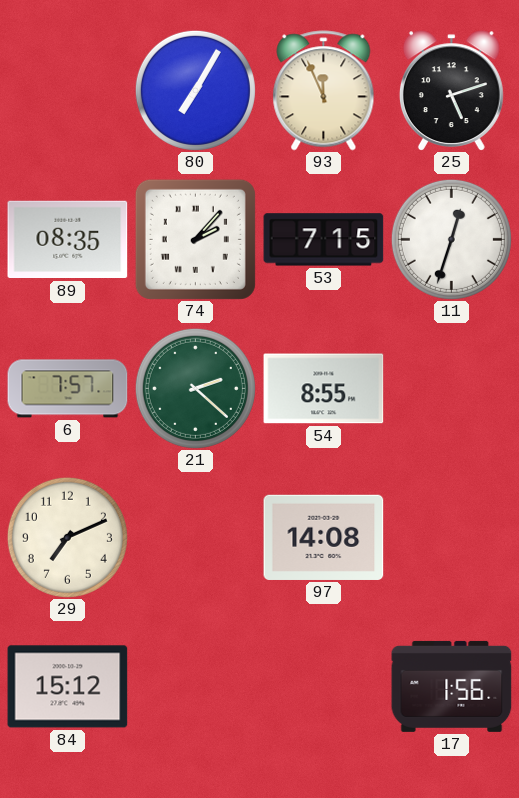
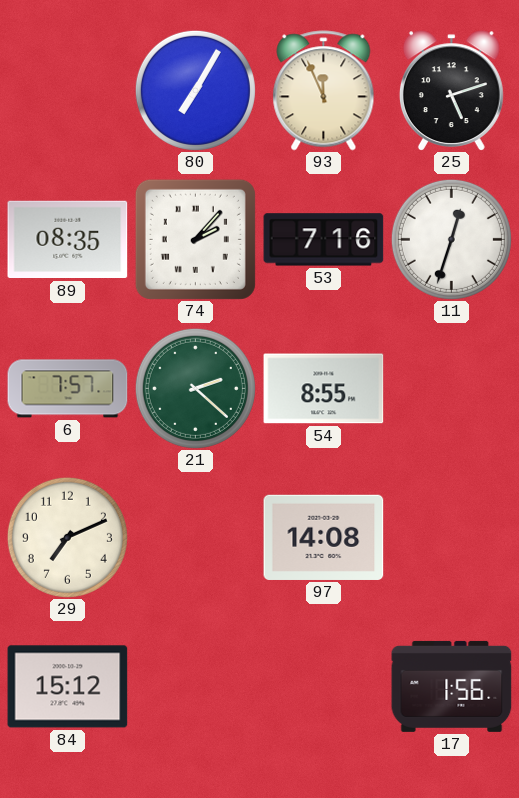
53: 7:15 -> 7:16 (324, 240)
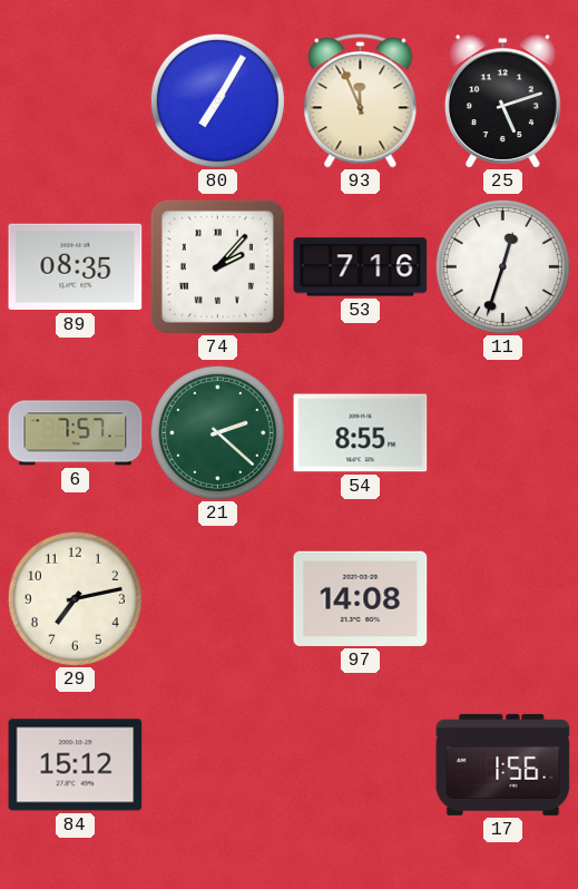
29: 7:11 -> 7:13 (75, 598)
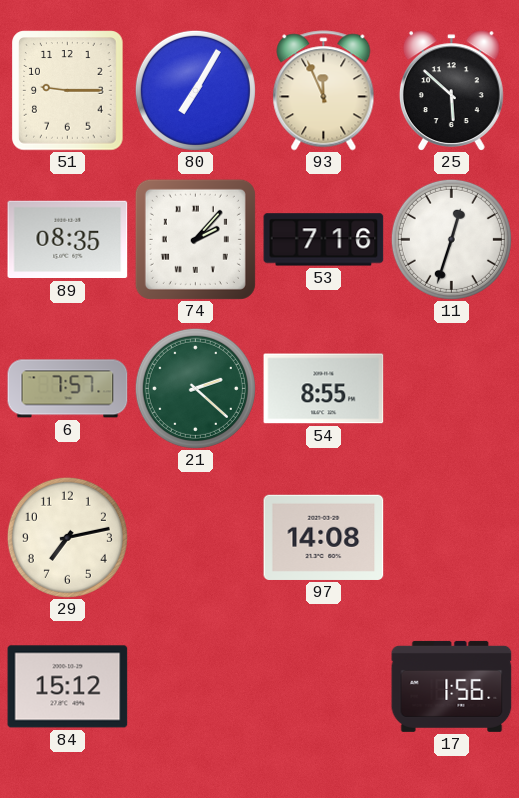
51: none -> 9:15 (68, 91)
25: 5:12 -> 5:52 (451, 91)
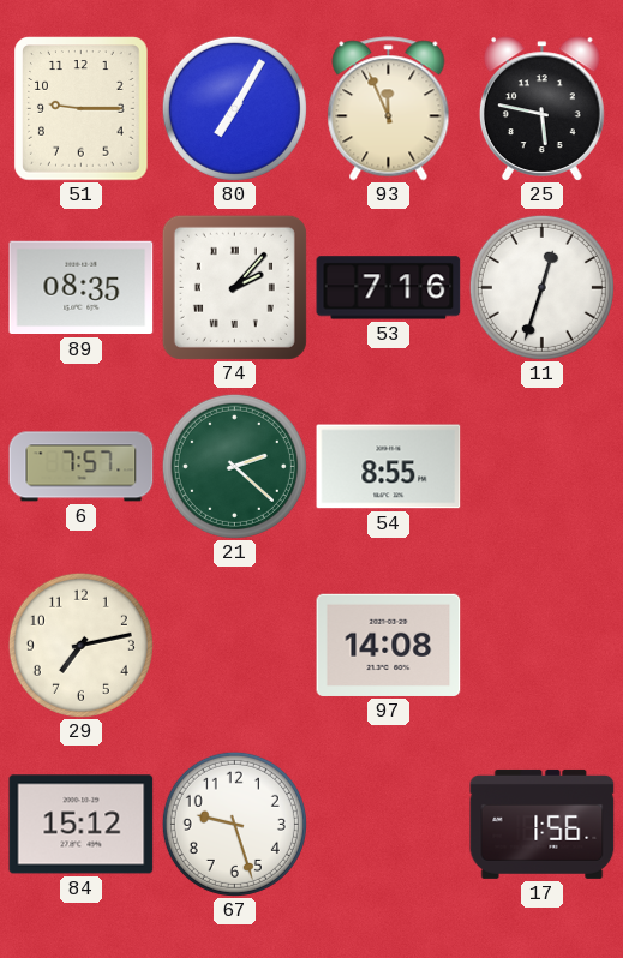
25: 5:52 -> 5:47 (541, 109)
67: none -> 9:27 (234, 824)
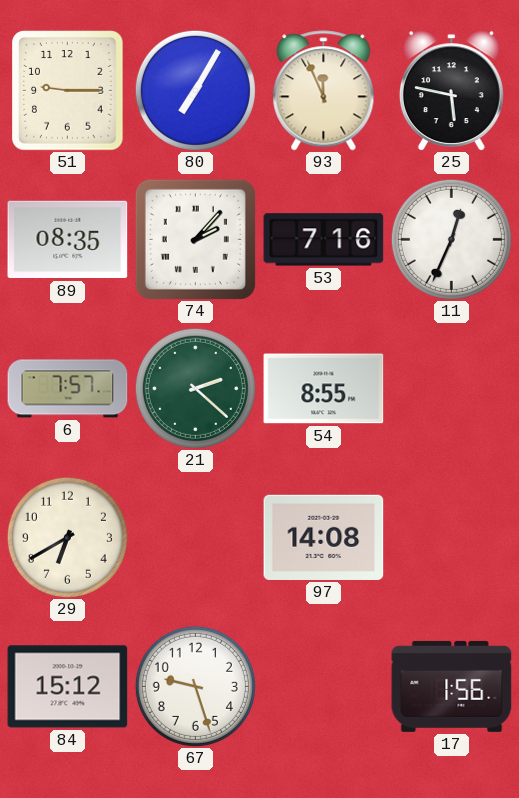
11: 12:33 -> 12:34 (451, 239)
29: 7:13 -> 6:40 (67, 537)
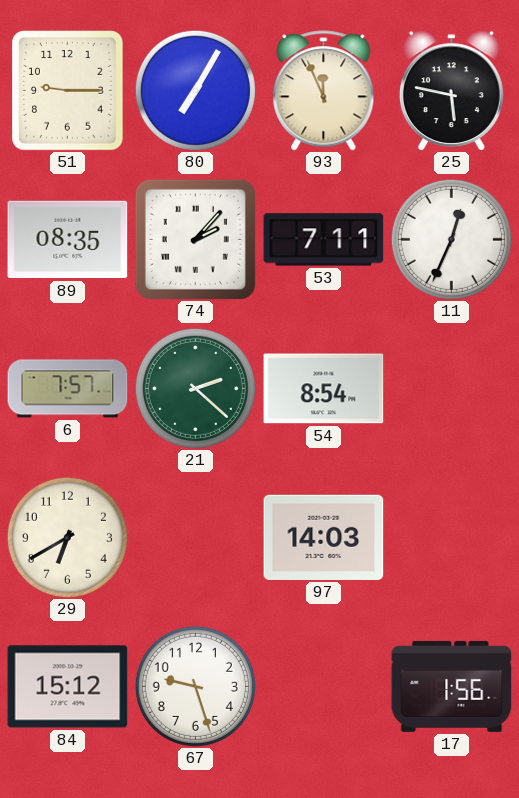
53: 7:16 -> 7:11 (324, 240)
54: 8:55 -> 8:54 (324, 389)
97: 14:08 -> 14:03 (324, 537)
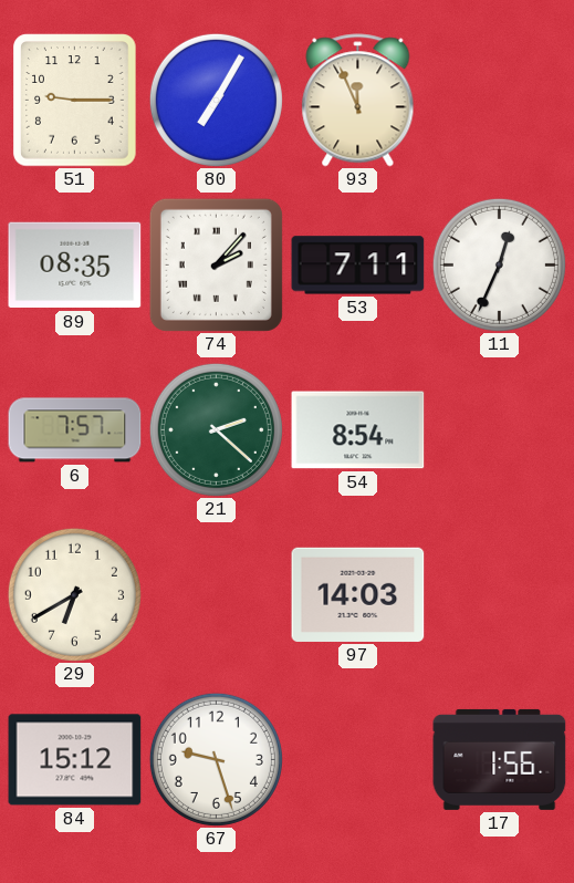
25: 5:47 -> none (451, 91)
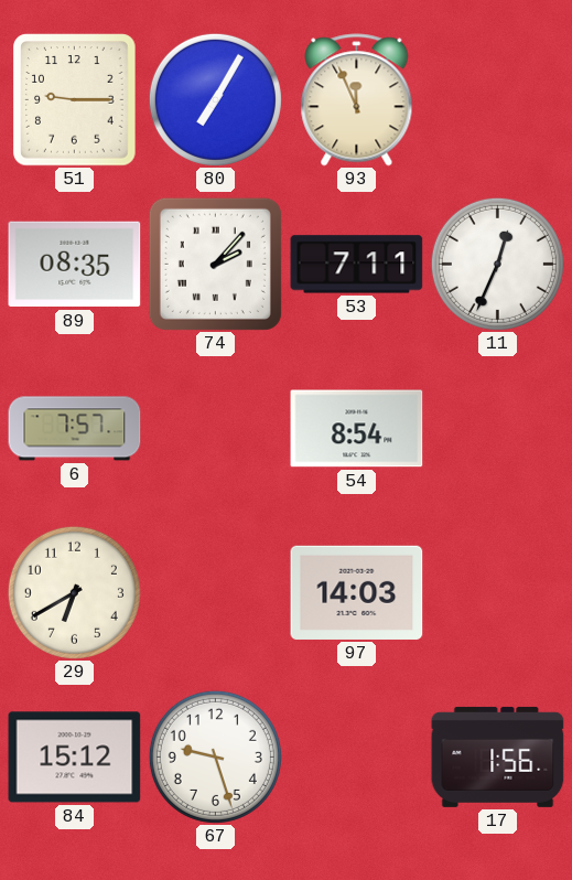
21: 2:22 -> none (216, 429)
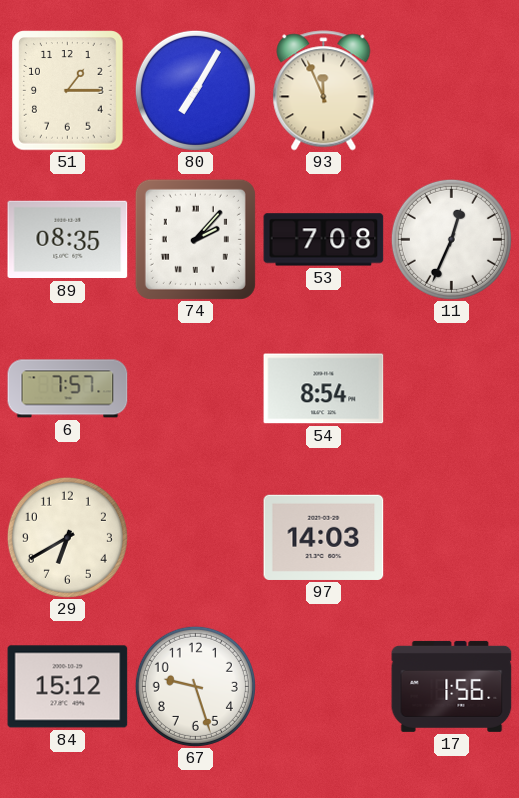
51: 9:15 -> 1:15 (68, 91)
53: 7:11 -> 7:08 (324, 240)
